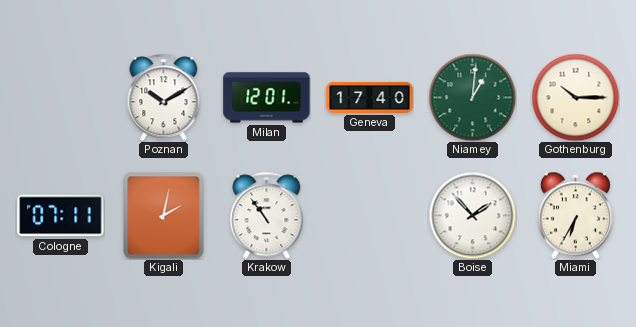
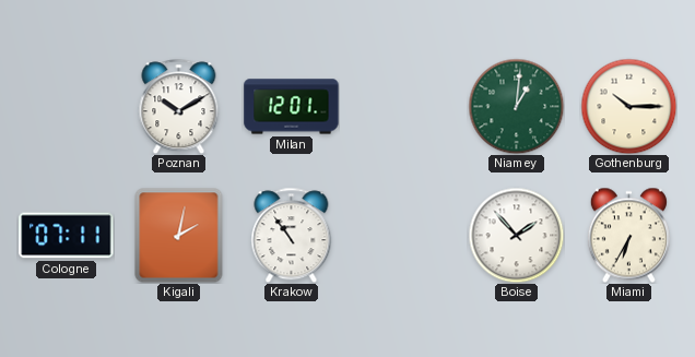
Geneva: 17:40 -> none (370, 97)
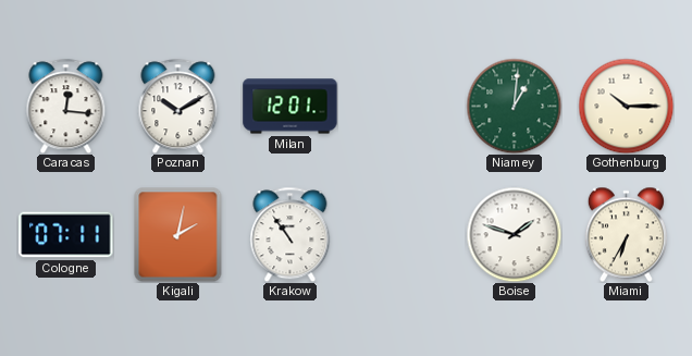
Caracas: none -> 12:16 (66, 106)
Boise: 1:53 -> 1:48 (514, 234)
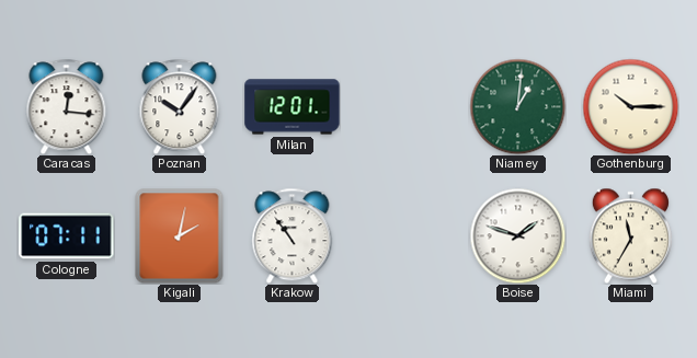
Poznan: 10:10 -> 10:06 (180, 106)
Miami: 6:35 -> 11:35 (630, 235)
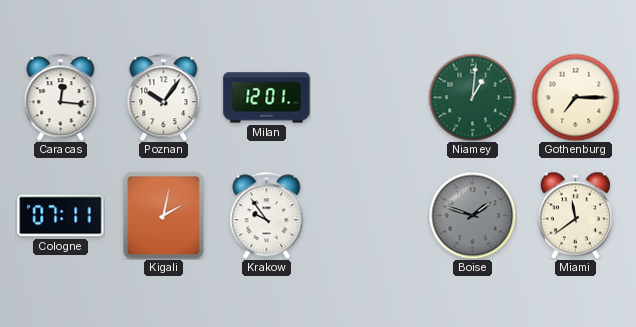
Gothenburg: 10:15 -> 7:15 (575, 97)
Krakow: 10:54 -> 9:54 (267, 215)
Boise dial: white -> grey (472, 215)
Miami: 11:35 -> 11:39 (575, 215)
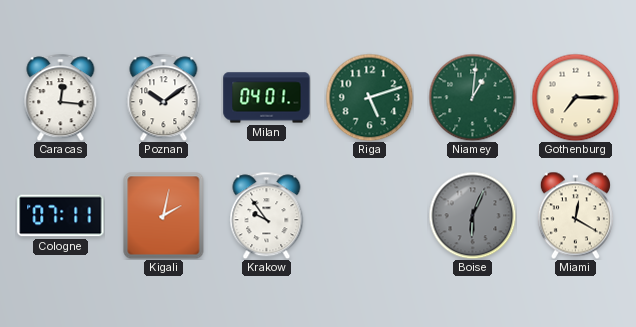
Poznan: 10:06 -> 10:09 (164, 97)
Milan: 12:01 -> 04:01 (267, 98)
Riga: none -> 5:12 (369, 97)
Boise: 1:48 -> 6:04 (472, 215)
Miami: 11:39 -> 12:20 (575, 215)
